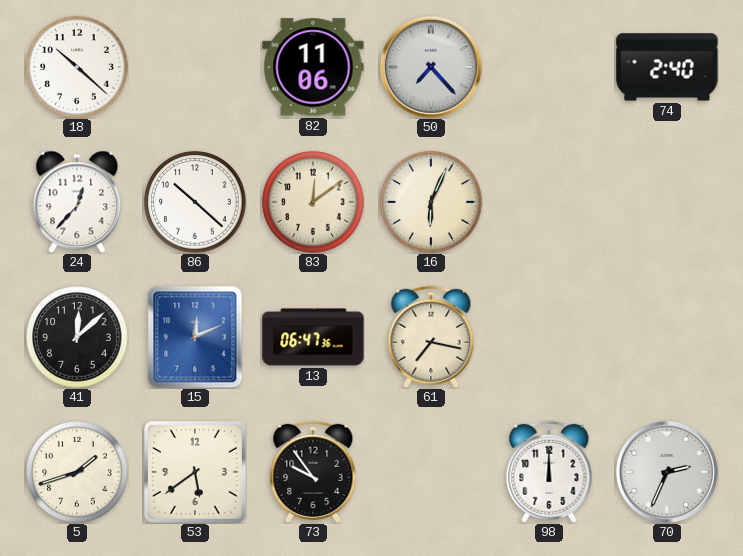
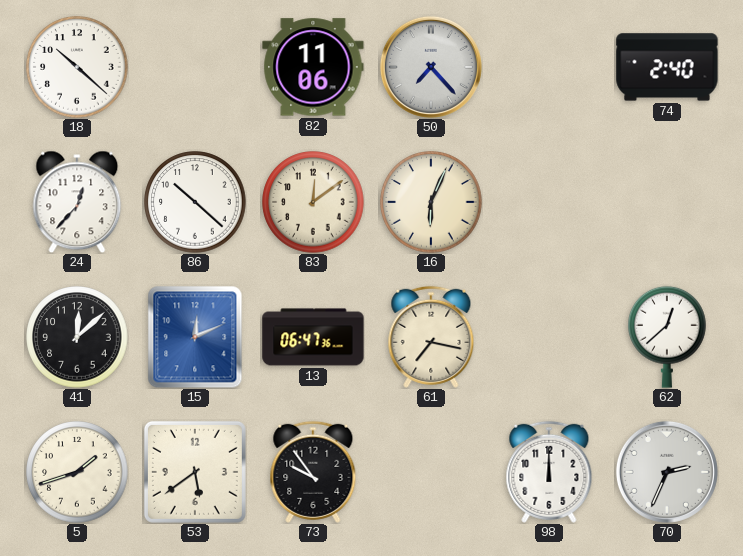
62: none -> 12:38 (667, 337)
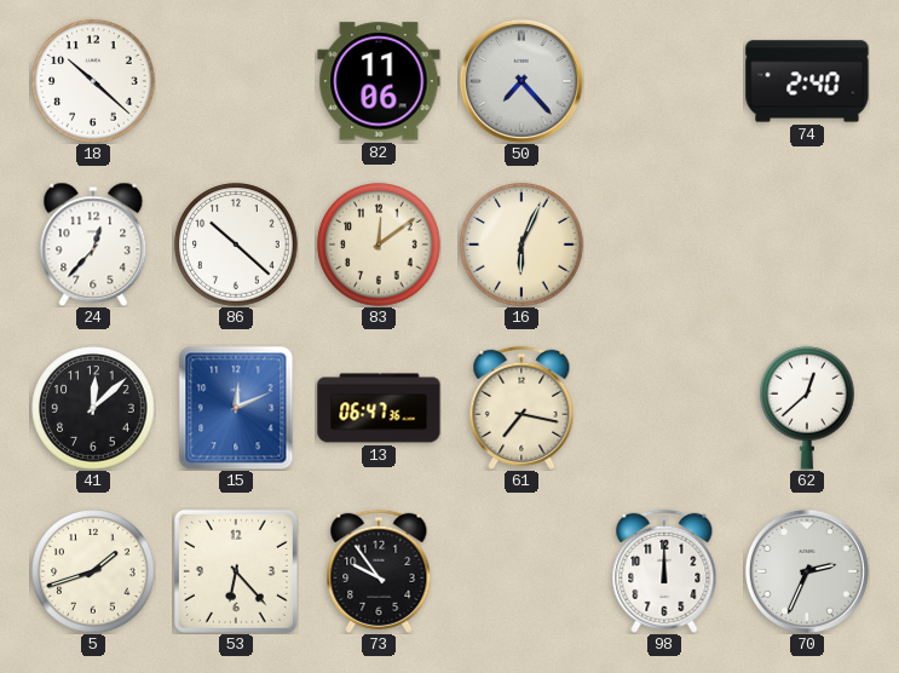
53: 5:39 -> 6:23 (236, 571)
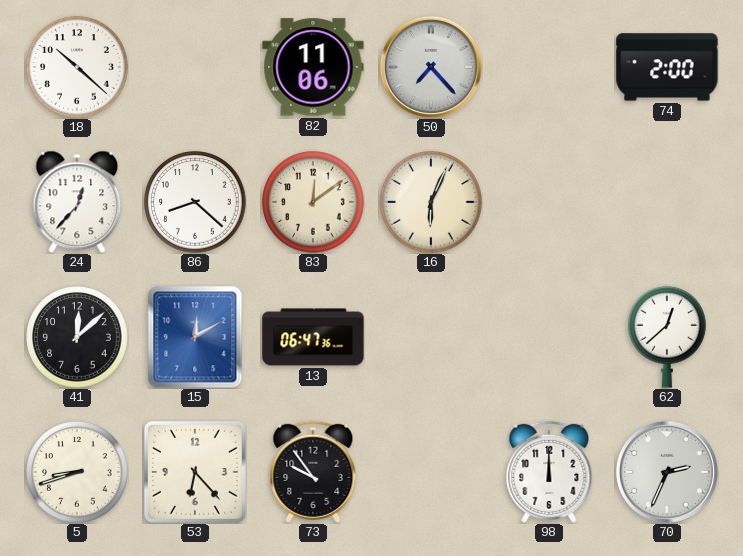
74: 2:40 -> 2:00 (667, 67)
86: 10:22 -> 8:22 (195, 202)
15: 12:11 -> 12:10 (195, 337)
61: 7:17 -> none (521, 408)
5: 1:42 -> 8:42 (77, 472)
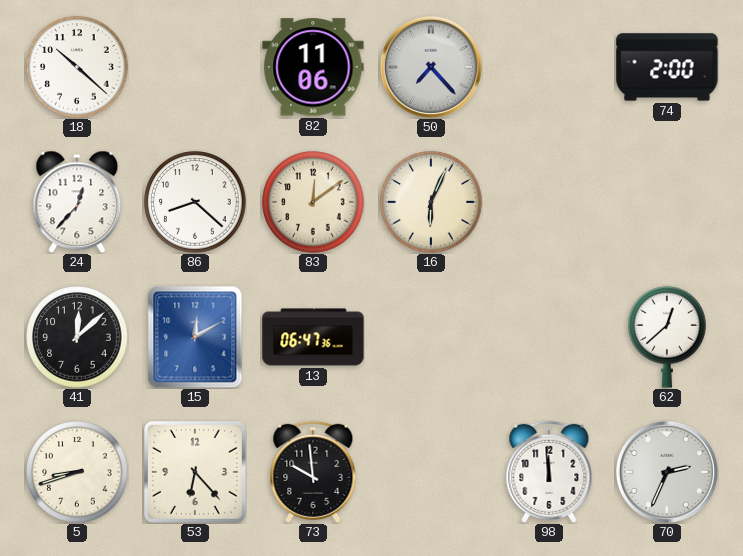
73: 9:54 -> 9:59 (313, 472)
98: 12:00 -> 11:59 (549, 472)
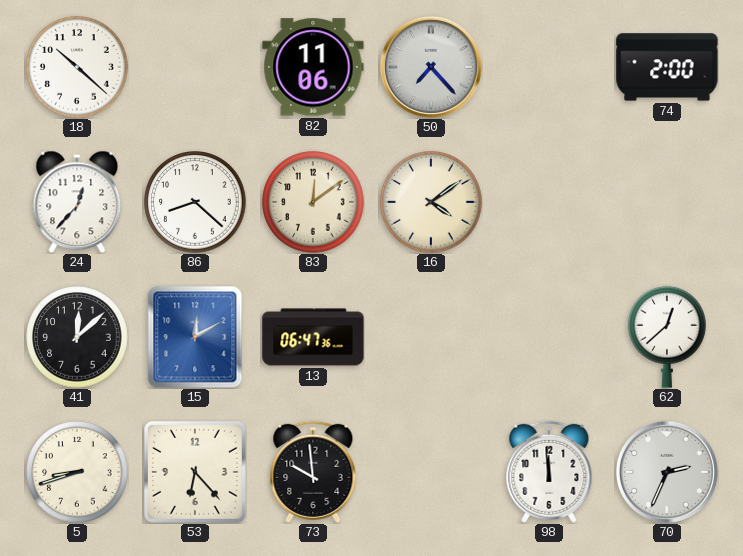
16: 6:04 -> 4:09 (431, 202)
